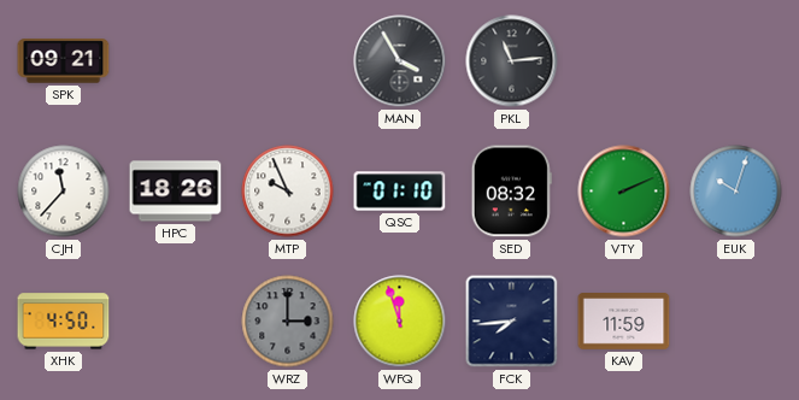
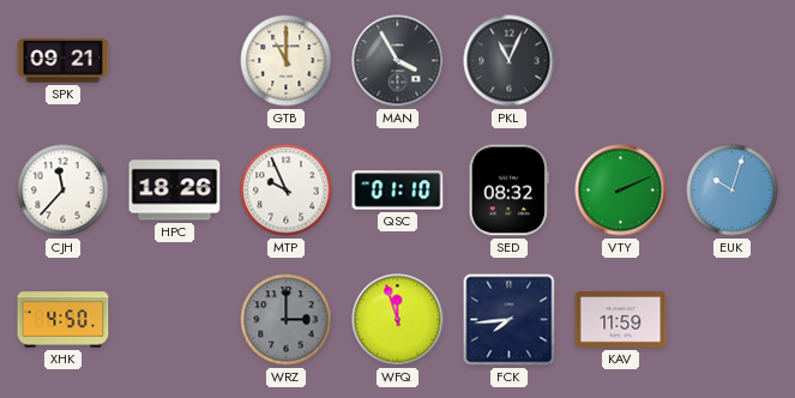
GTB: none -> 11:00 (287, 61)
PKL: 11:14 -> 11:04 (510, 61)
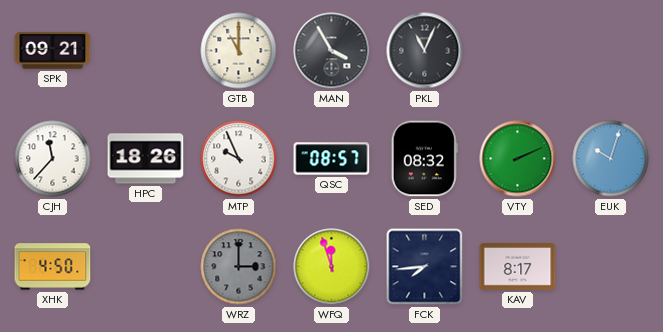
QSC: 01:10 -> 08:57 (332, 159)
KAV: 11:59 -> 8:17 (518, 267)
